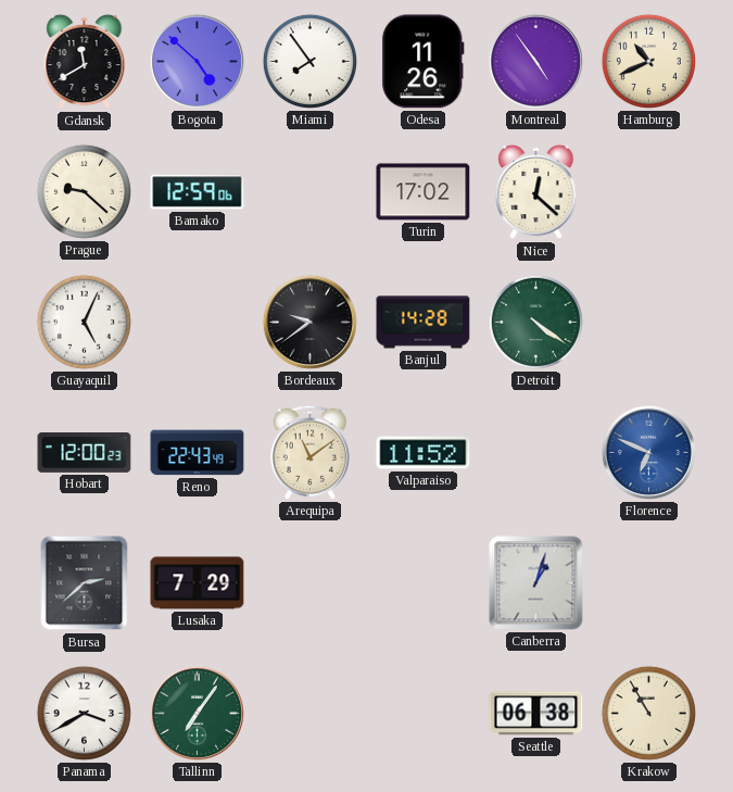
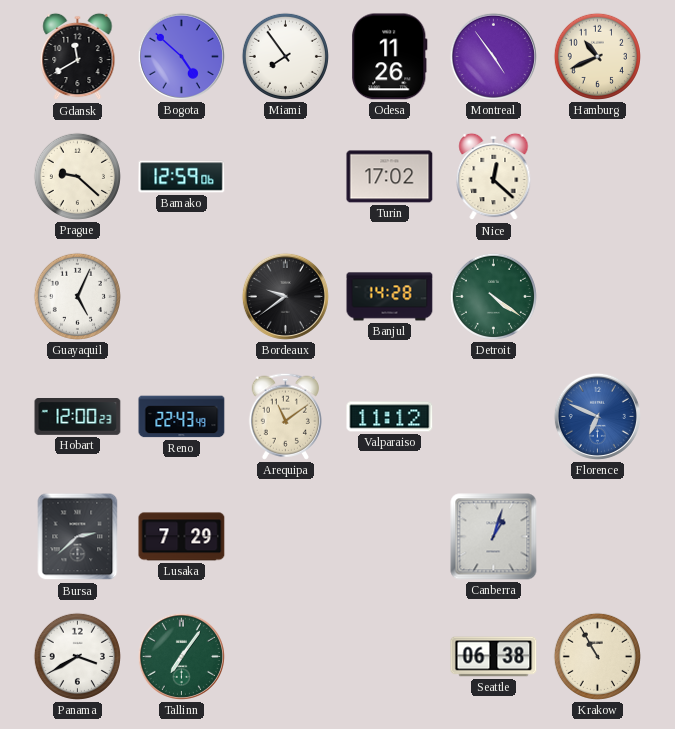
Valparaiso: 11:52 -> 11:12 (390, 417)
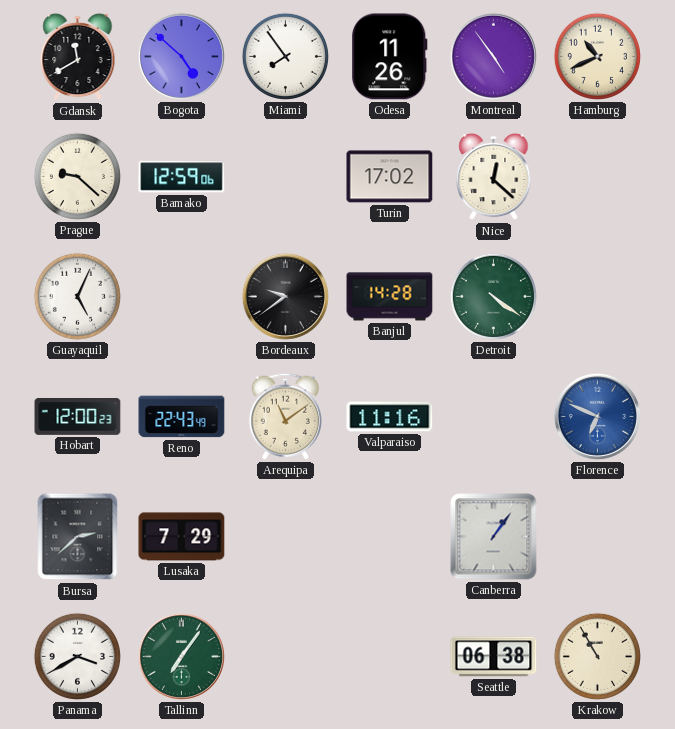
Valparaiso: 11:12 -> 11:16 (390, 417)
Canberra: 1:03 -> 1:06 (494, 537)
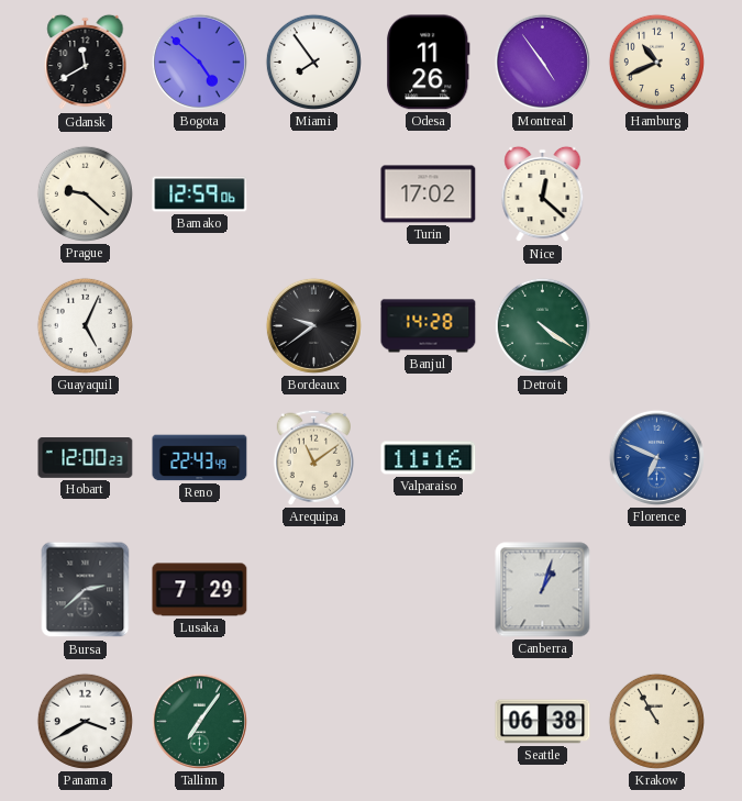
Canberra: 1:06 -> 1:03 (543, 590)
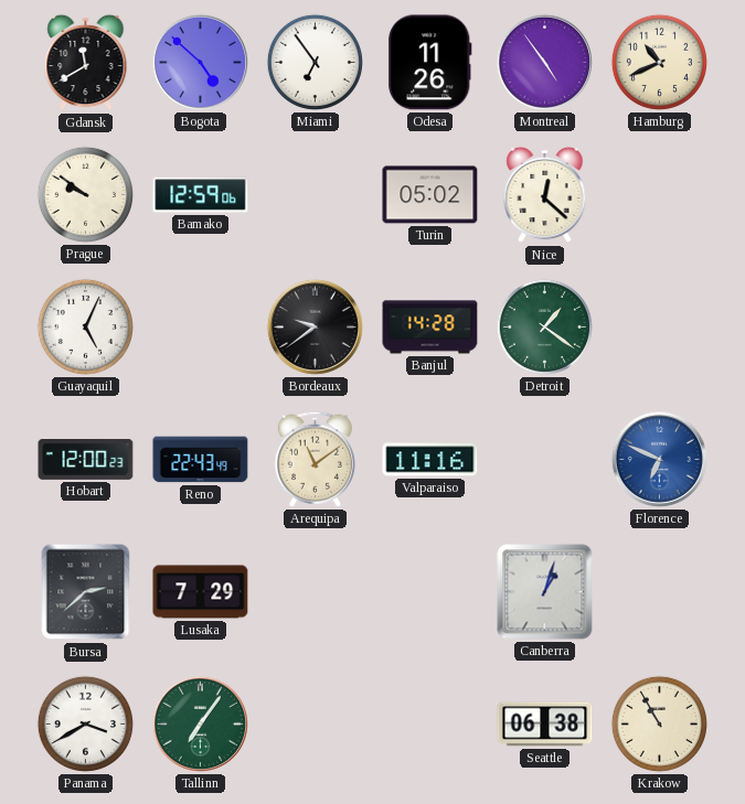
Miami: 7:54 -> 6:54 (315, 62)
Prague: 9:22 -> 9:51 (85, 194)
Turin: 17:02 -> 05:02 (430, 195)
Detroit: 4:21 -> 1:21 (544, 326)
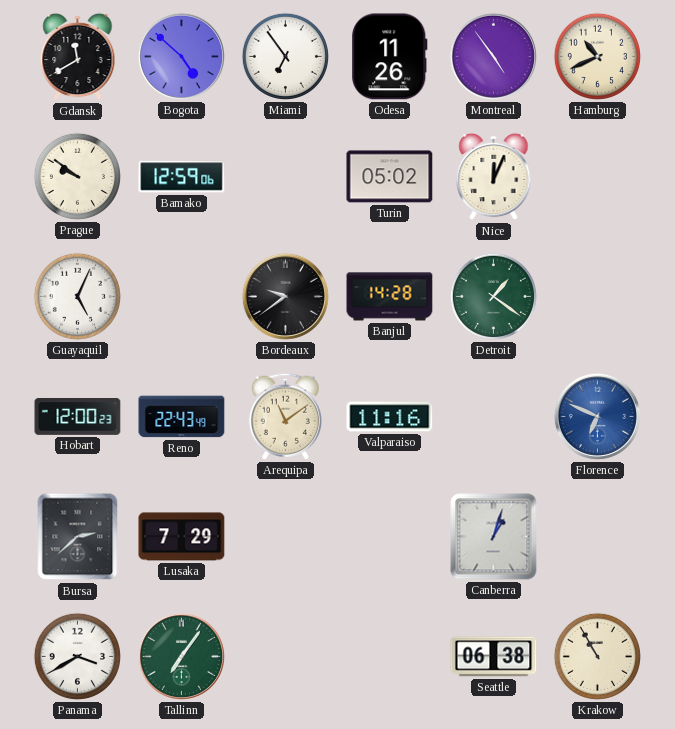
Nice: 12:22 -> 12:04 (494, 177)
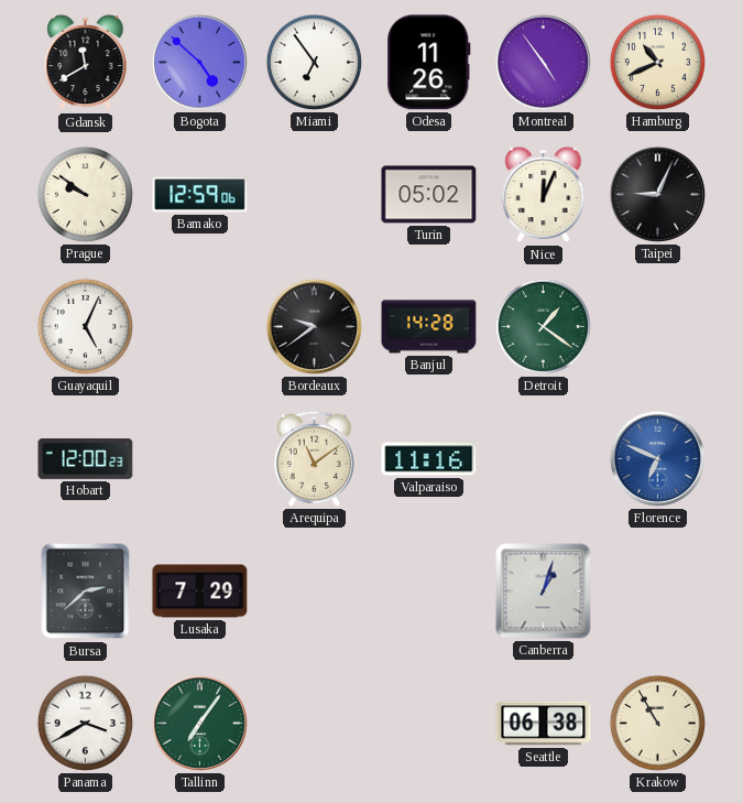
Taipei: none -> 9:04 (657, 194)
Reno: 22:43 -> none (182, 417)
